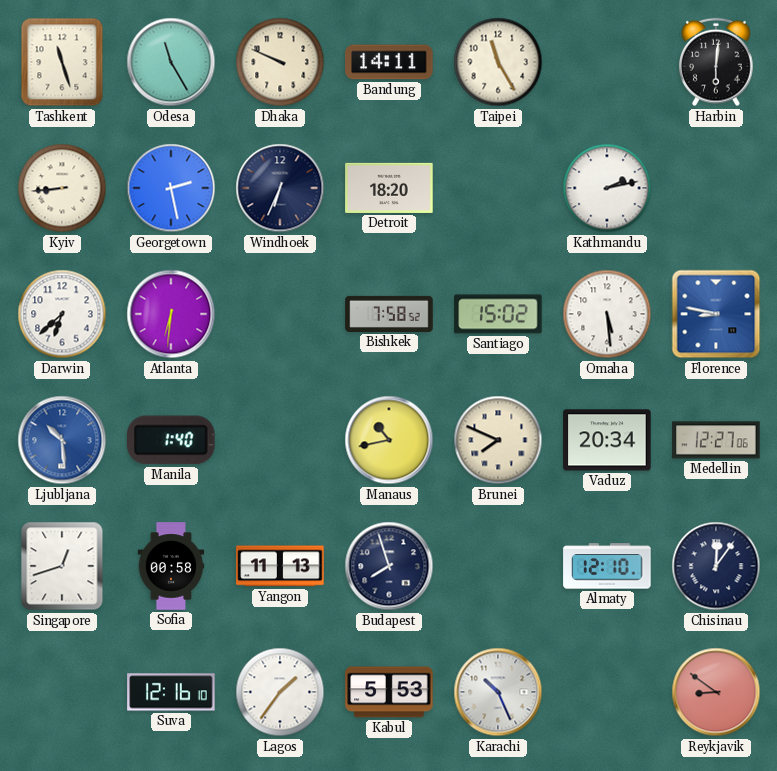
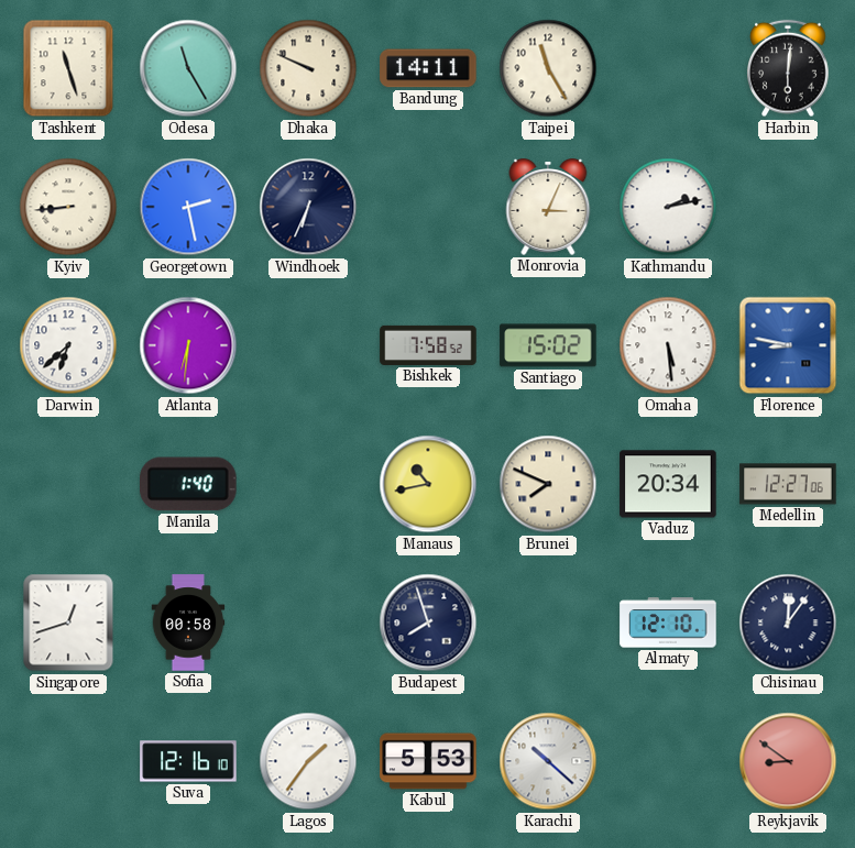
Detroit: 18:20 -> none (389, 188)
Monrovia: none -> 3:04 (548, 208)
Ljubljana: 10:29 -> none (62, 440)
Yangon: 11:13 -> none (280, 566)
Karachi: 10:26 -> 10:22 (548, 761)
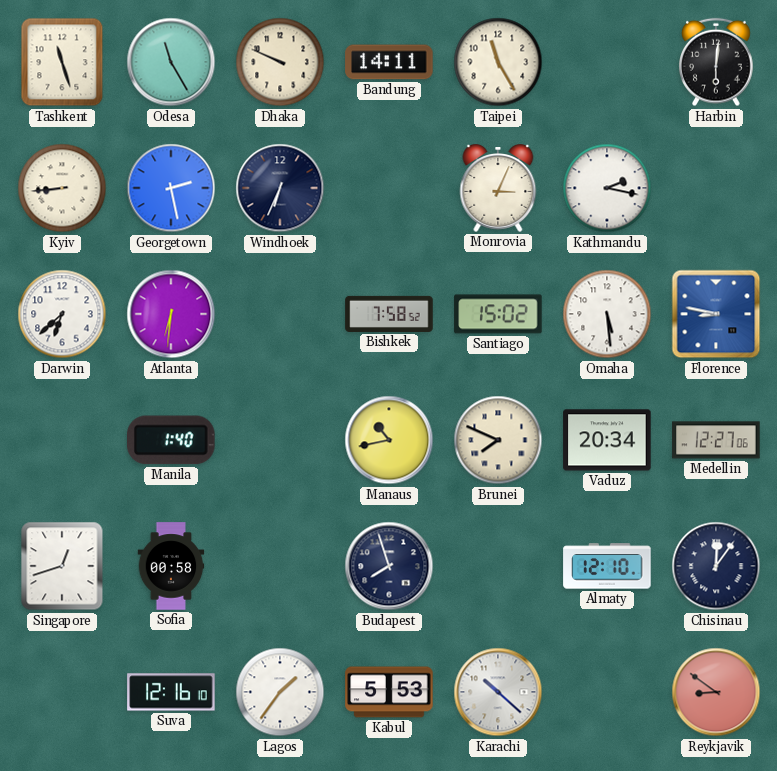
Kathmandu: 2:13 -> 2:17 (607, 188)
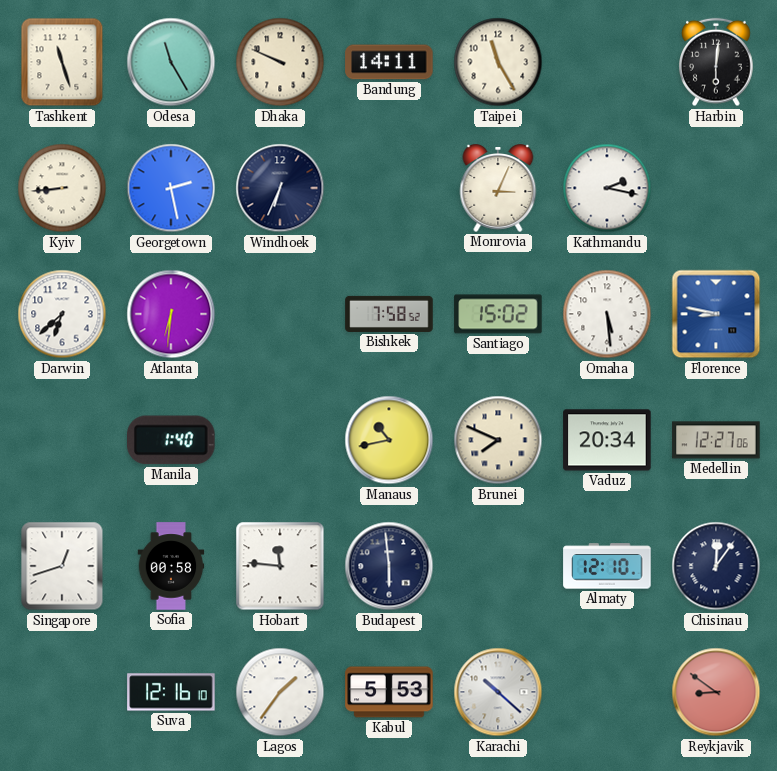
Hobart: none -> 11:46 (280, 566)
Budapest: 7:57 -> 5:59 (389, 566)
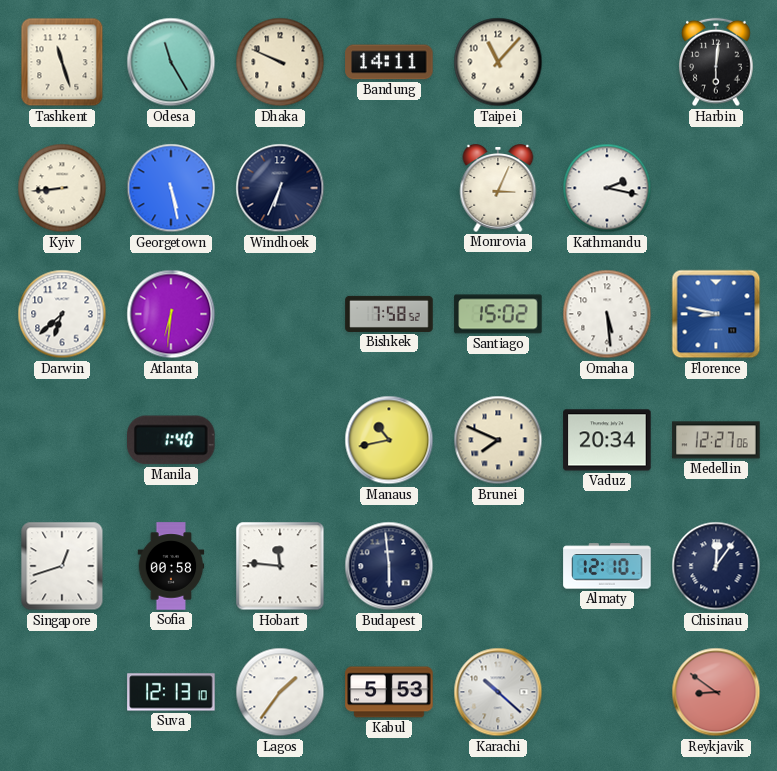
Taipei: 11:25 -> 11:07 (498, 62)
Georgetown: 2:28 -> 5:28 (171, 188)
Suva: 12:16 -> 12:13 (171, 692)
